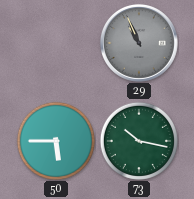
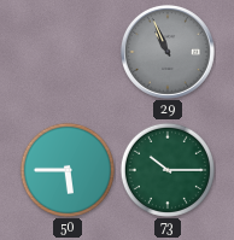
73: 10:17 -> 10:15 (168, 170)
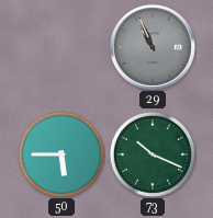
73: 10:15 -> 10:19 (153, 154)
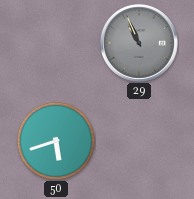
50: 5:45 -> 5:42 (56, 141)
73: 10:19 -> none (153, 154)
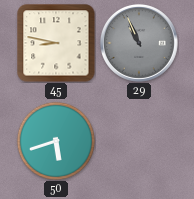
45: none -> 8:47 (56, 43)
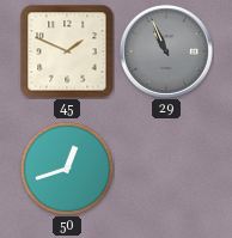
45: 8:47 -> 1:49 (67, 51)
50: 5:42 -> 12:42 (67, 169)
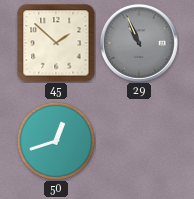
45: 1:49 -> 1:52 (56, 43)
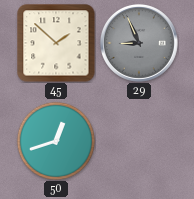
29: 10:56 -> 8:56 (139, 43)
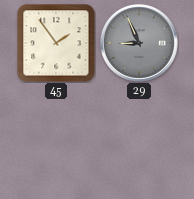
45: 1:52 -> 1:54 (56, 43)
50: 12:42 -> none (56, 141)
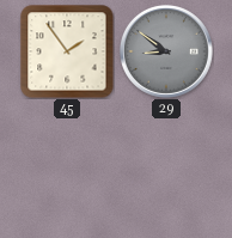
29: 8:56 -> 8:51 (166, 51)
